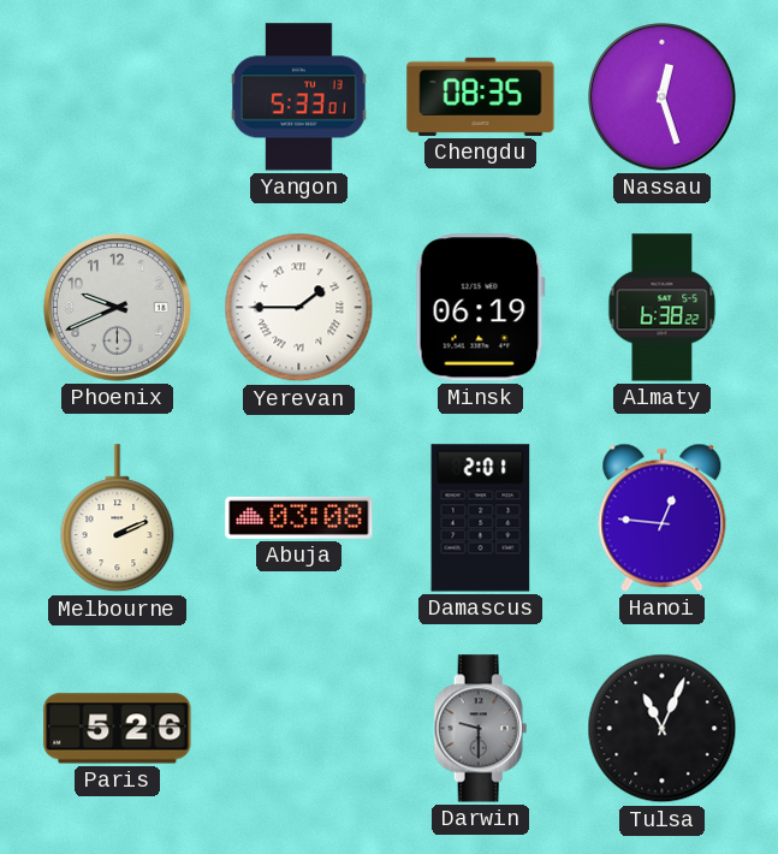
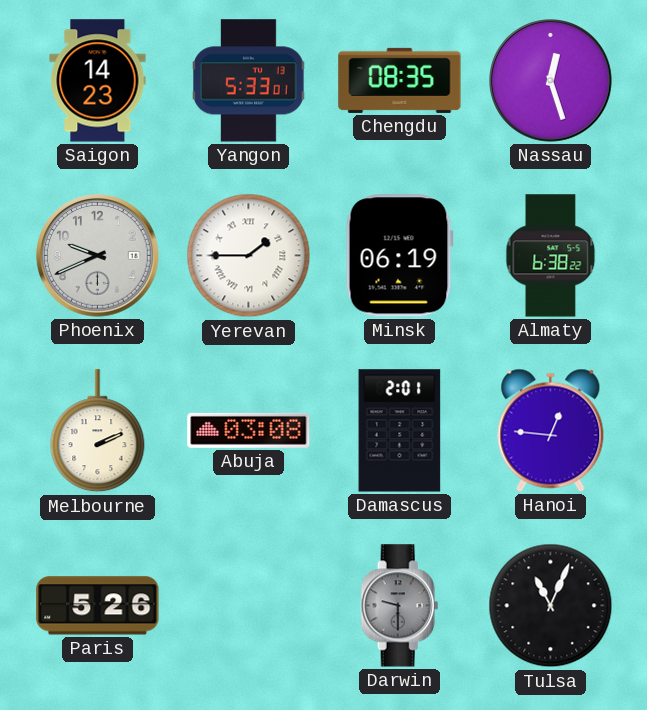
Saigon: none -> 14:23 (98, 81)
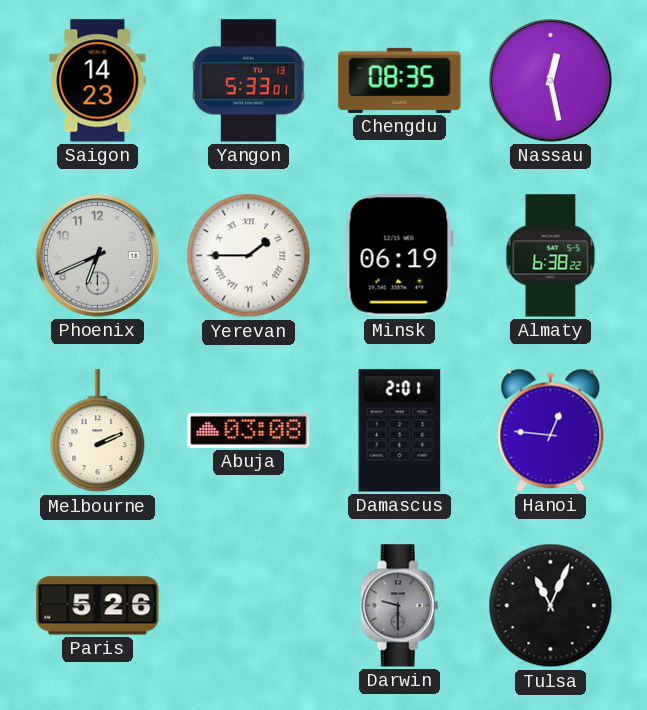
Nassau: 12:27 -> 12:28 (551, 81)
Phoenix: 9:41 -> 6:41 (98, 256)
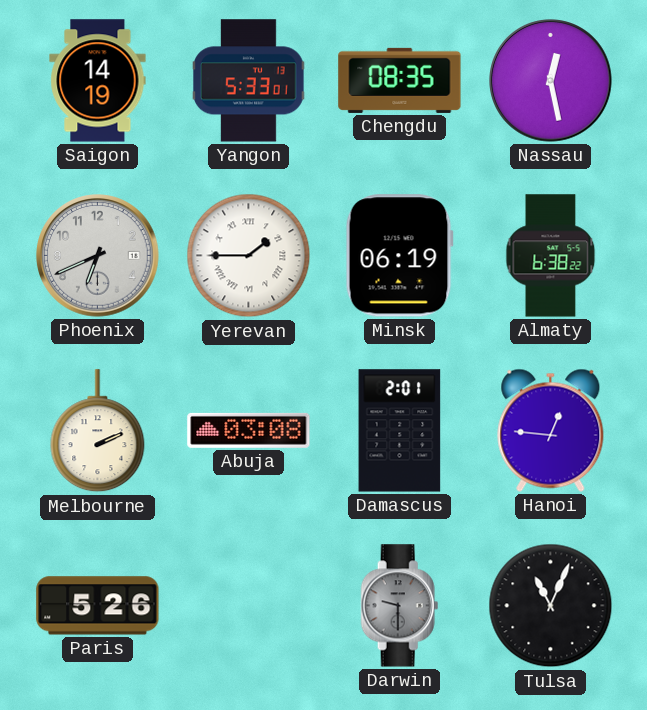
Saigon: 14:23 -> 14:19 (98, 81)
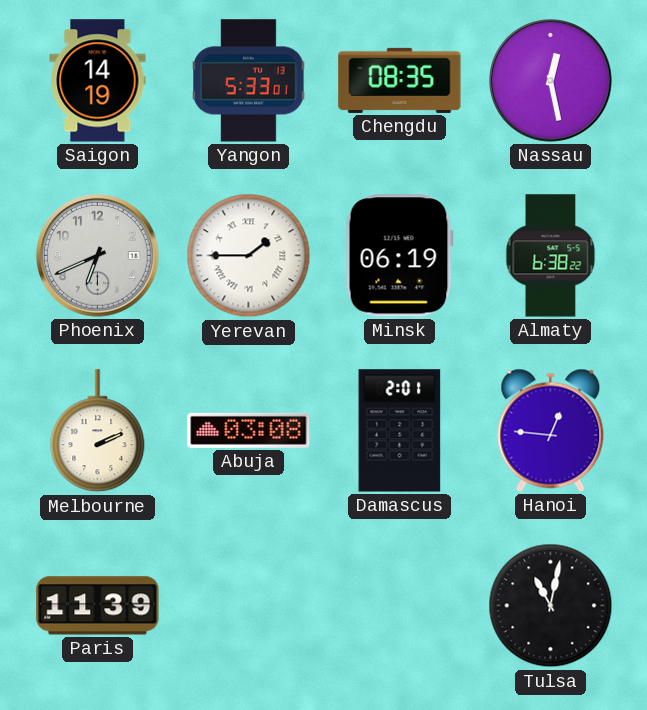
Paris: 5:26 -> 11:39 (98, 606)
Darwin: 9:30 -> none (400, 606)
Tulsa: 11:04 -> 11:02 (551, 606)
